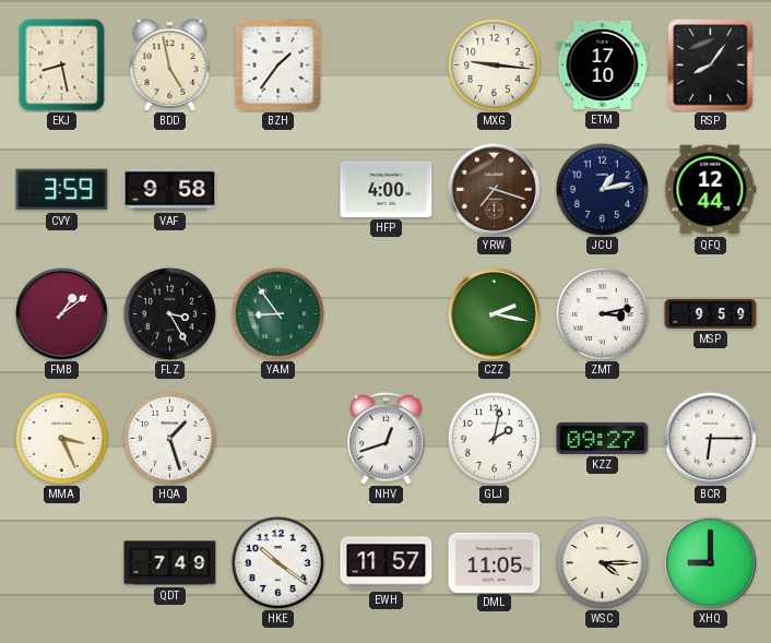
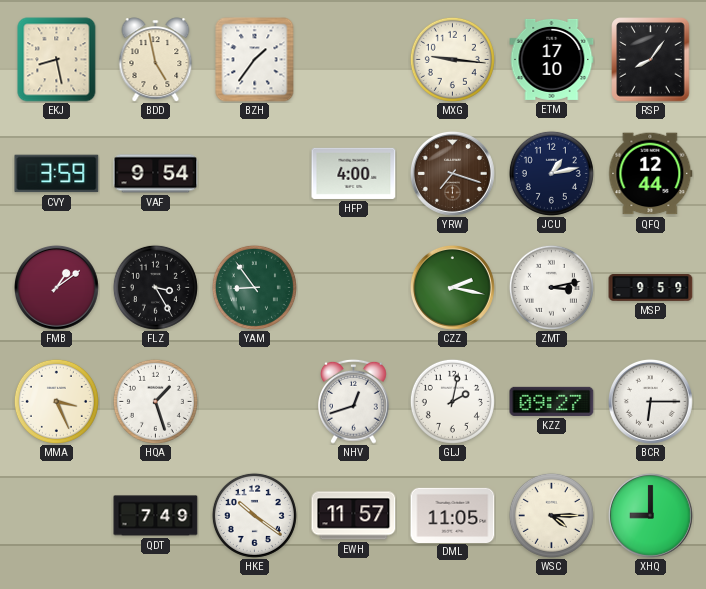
VAF: 9:58 -> 9:54 (156, 174)
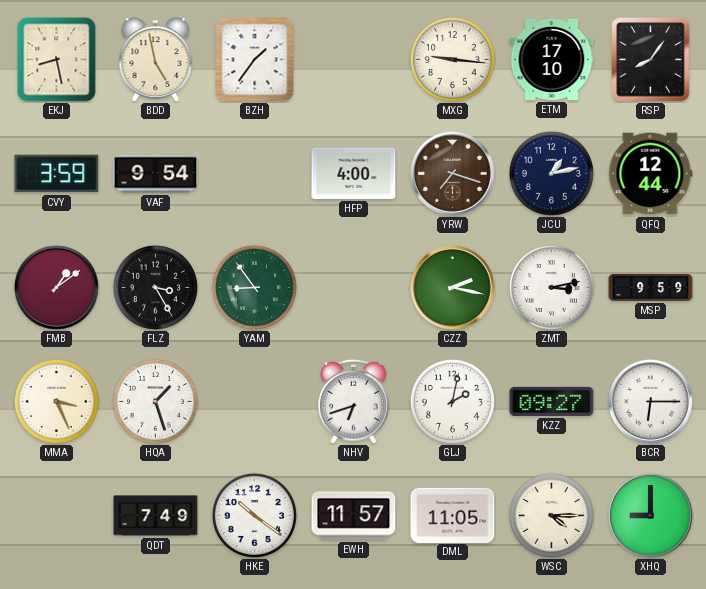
NHV: 12:42 -> 6:42 (354, 401)
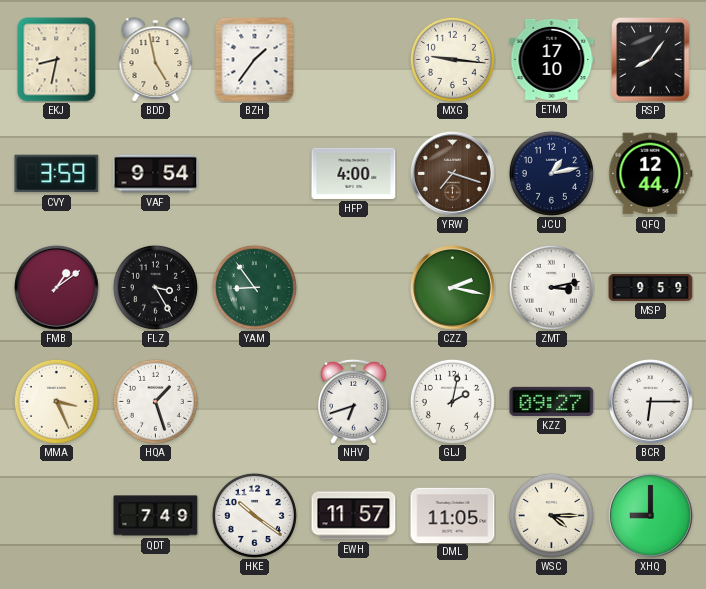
EKJ: 8:28 -> 8:32 (57, 60)
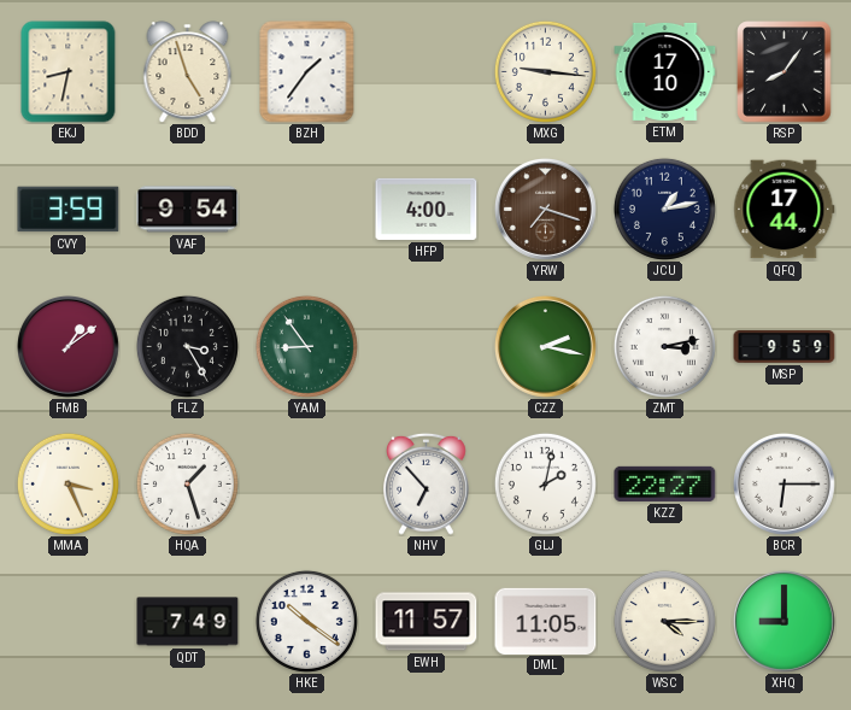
BDD: 4:58 -> 4:57 (188, 72)
QFQ: 12:44 -> 17:44 (785, 210)
NHV: 6:42 -> 6:53 (427, 483)
KZZ: 09:27 -> 22:27 (665, 483)
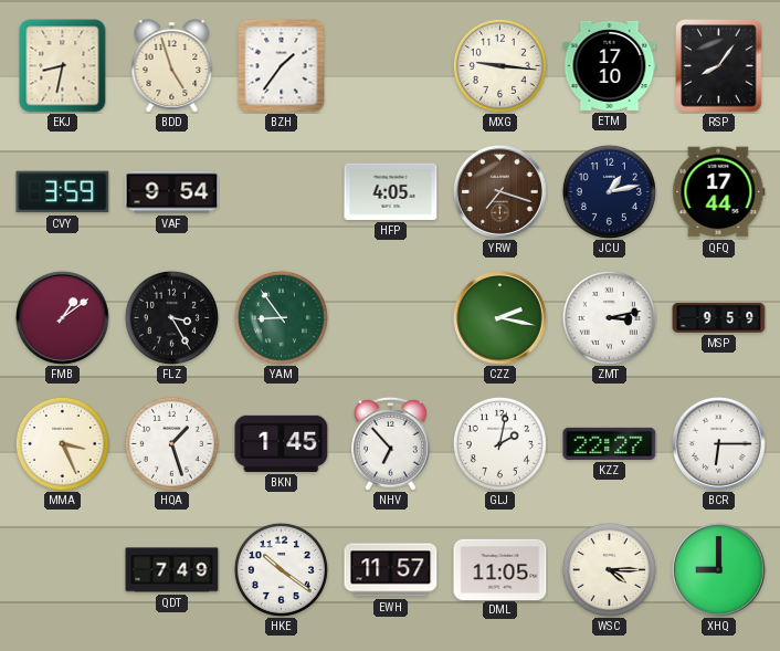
HFP: 4:00 -> 4:05 (391, 191)
BKN: none -> 1:45 (282, 443)
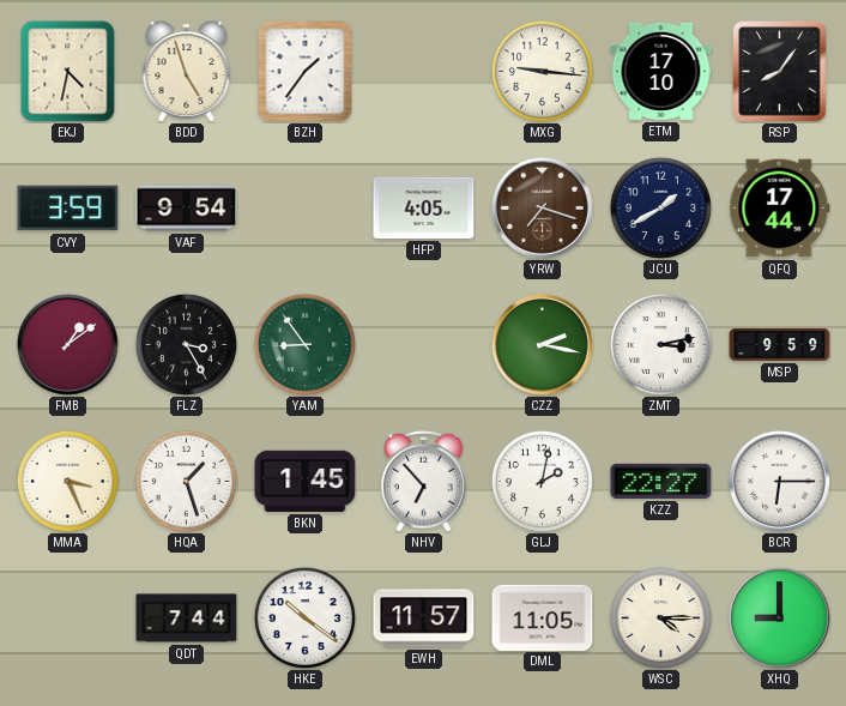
EKJ: 8:32 -> 4:32 (68, 72)
JCU: 1:13 -> 1:40 (660, 207)
QDT: 7:49 -> 7:44 (187, 618)
